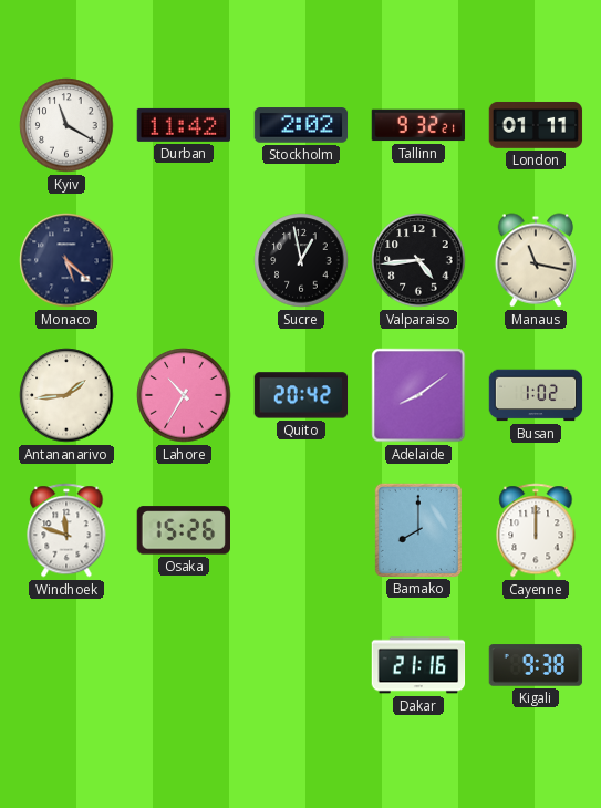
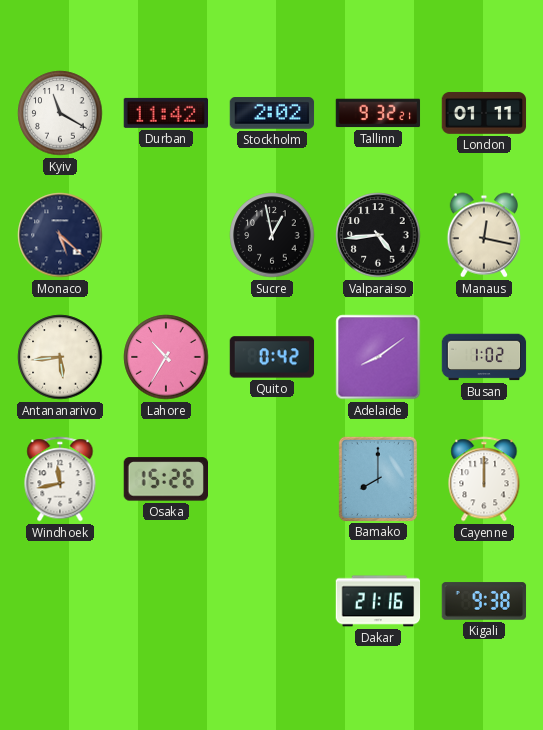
Manaus: 11:17 -> 12:17 (484, 235)
Antananarivo: 1:44 -> 5:44 (60, 357)
Quito: 20:42 -> 0:42 (272, 357)
Windhoek: 11:48 -> 11:43 (60, 479)
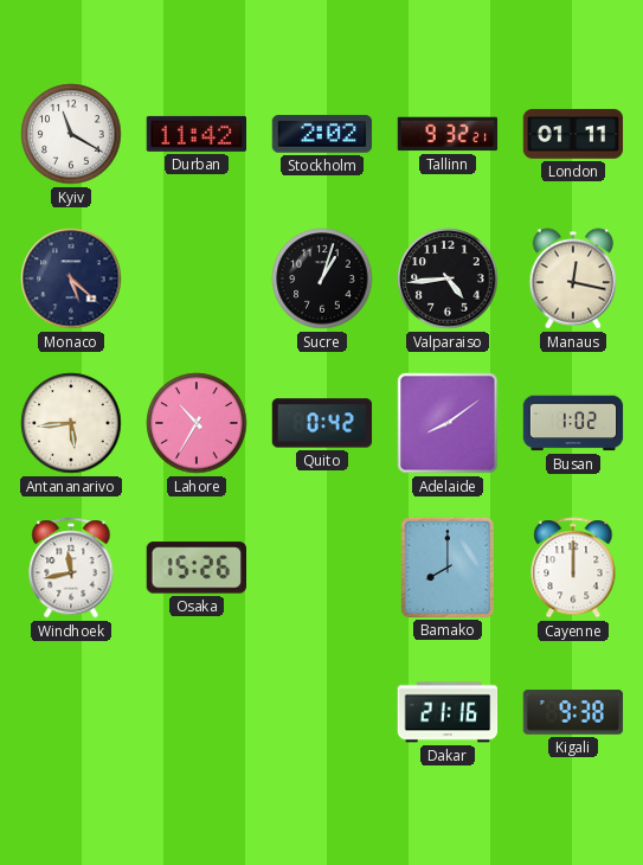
Sucre: 12:58 -> 1:03 (322, 278)
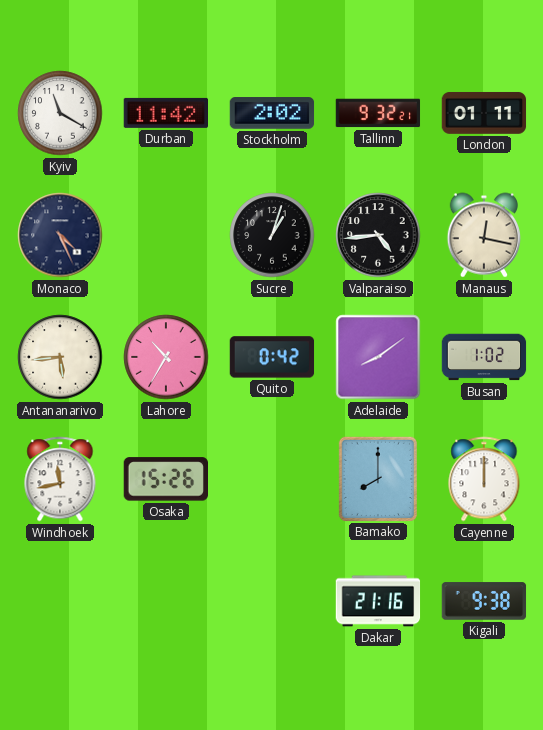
Monaco: 5:22 -> 4:26 (60, 235)
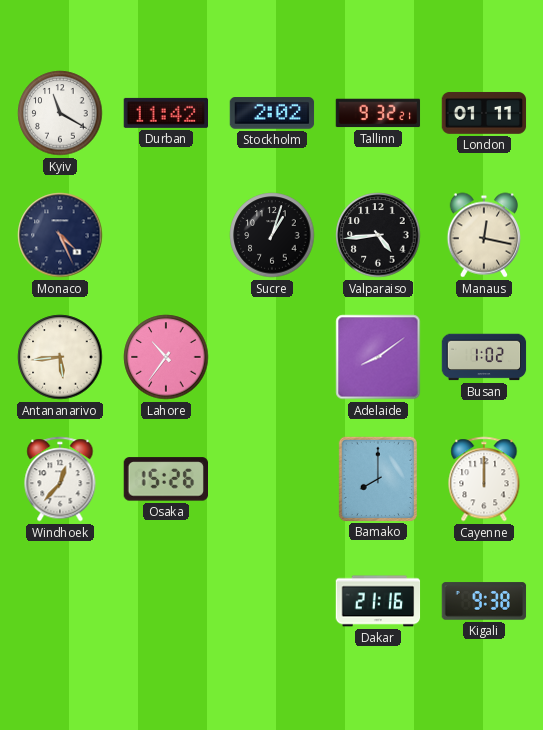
Lahore: 10:35 -> 10:36 (166, 357)
Quito: 0:42 -> none (272, 357)
Windhoek: 11:43 -> 12:37 (60, 479)
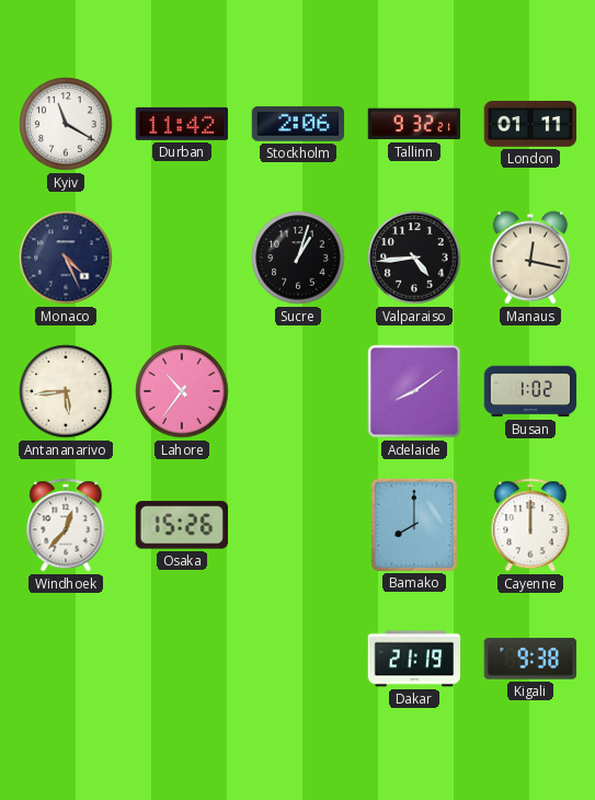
Stockholm: 2:02 -> 2:06 (298, 124)
Dakar: 21:16 -> 21:19 (414, 659)
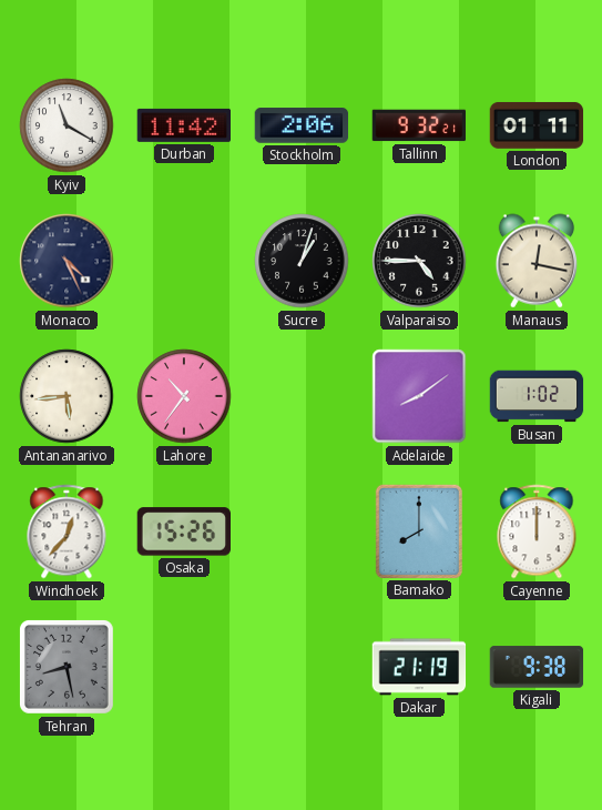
Valparaiso: 4:44 -> 4:45 (419, 261)
Tehran: none -> 8:28 (67, 667)
